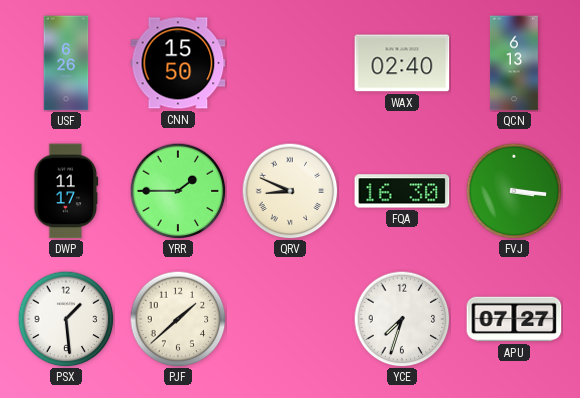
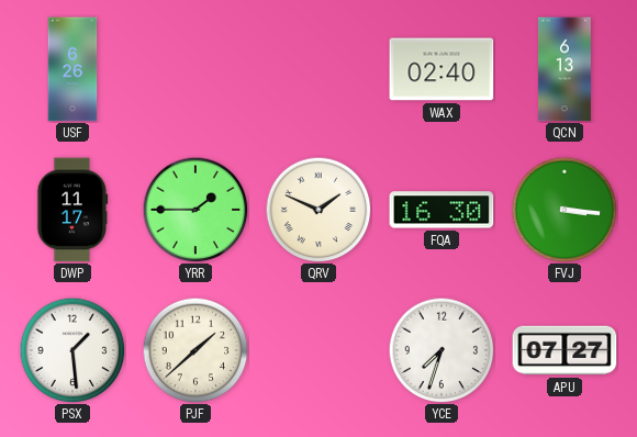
CNN: 15:50 -> none (178, 63)
QRV: 8:49 -> 1:49 (318, 210)
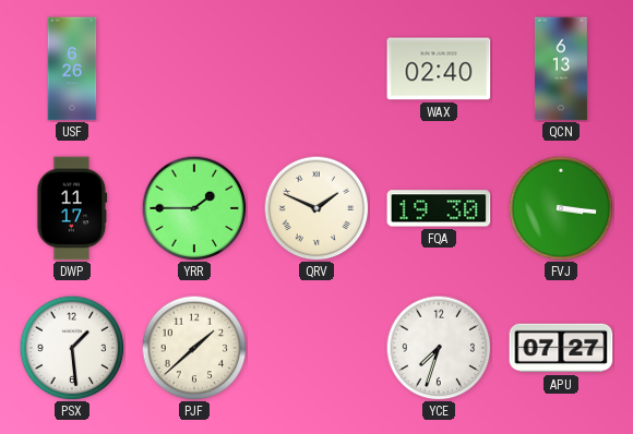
FQA: 16:30 -> 19:30 (439, 208)
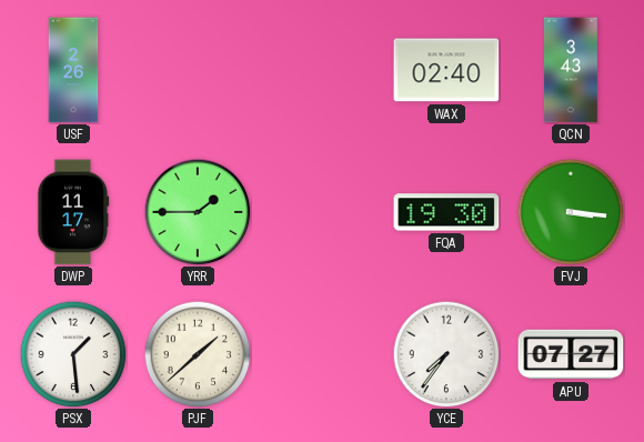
USF: 6:26 -> 2:26 (73, 70)
QCN: 6:13 -> 3:43 (571, 70)
QRV: 1:49 -> none (316, 208)
YCE: 7:33 -> 7:36 (446, 354)
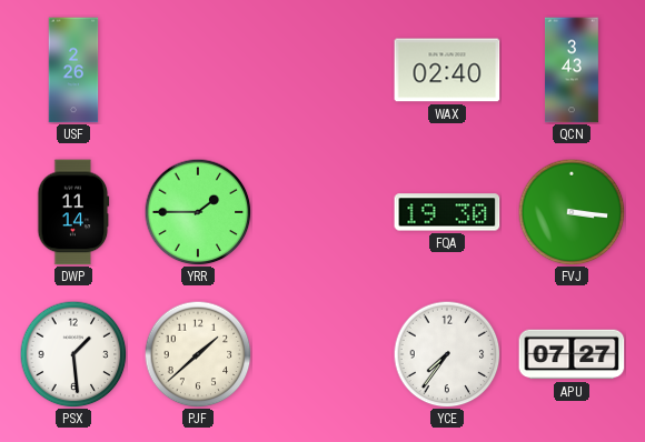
DWP: 11:17 -> 11:14 (73, 212)
